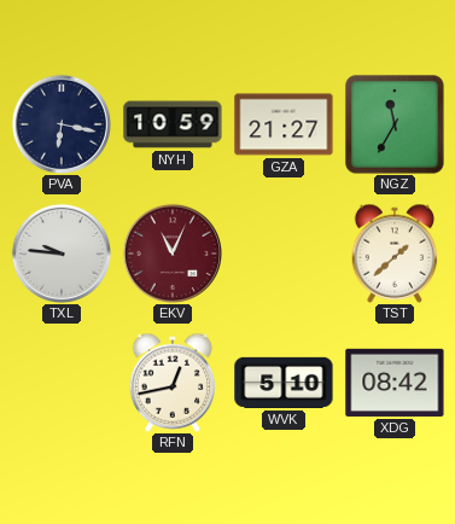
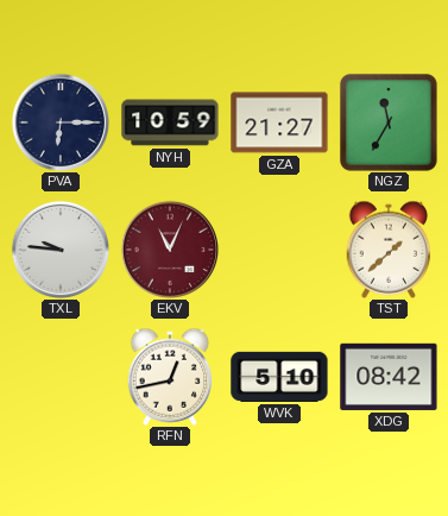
PVA: 6:17 -> 6:15 (59, 121)
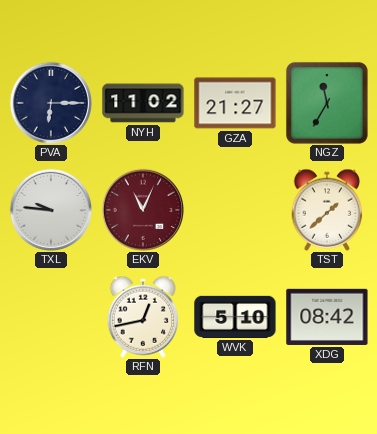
NYH: 10:59 -> 11:02 (143, 103)
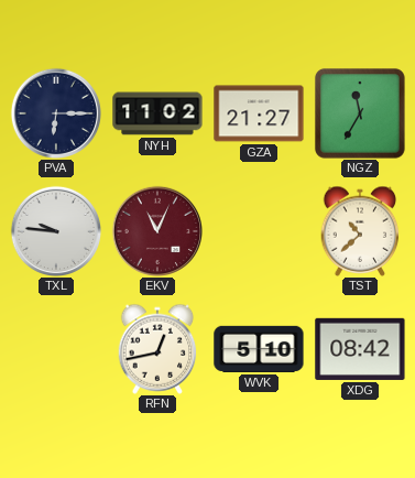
TST: 1:38 -> 10:38 (360, 231)
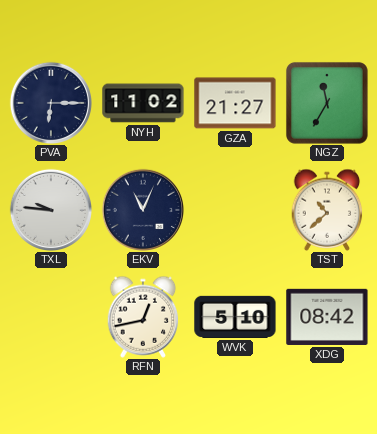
EKV dial: burgundy -> navy (142, 209)
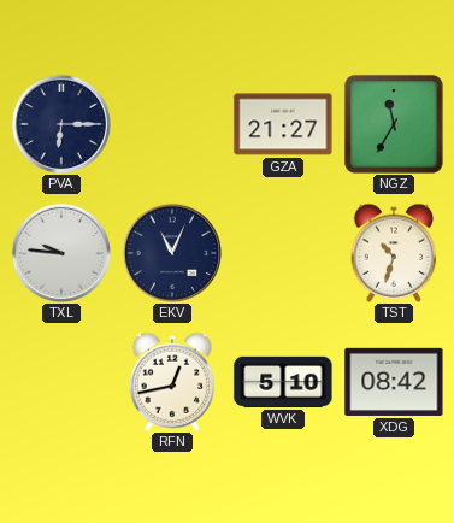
NYH: 11:02 -> none (143, 103)
TST: 10:38 -> 10:33 (394, 253)
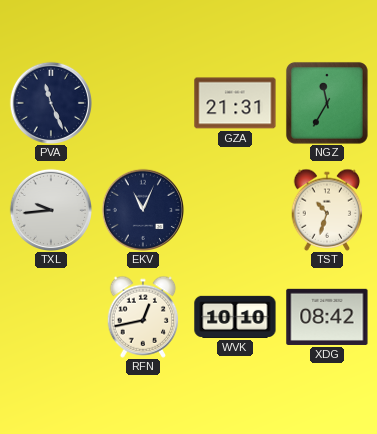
PVA: 6:15 -> 11:26 (50, 102)
GZA: 21:27 -> 21:31 (235, 103)
TXL: 9:46 -> 9:44 (50, 209)
WVK: 5:10 -> 10:10 (235, 317)
